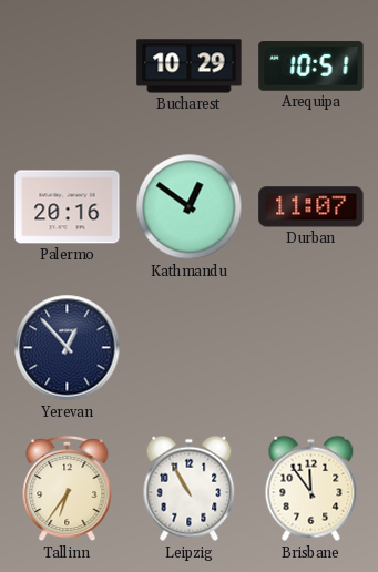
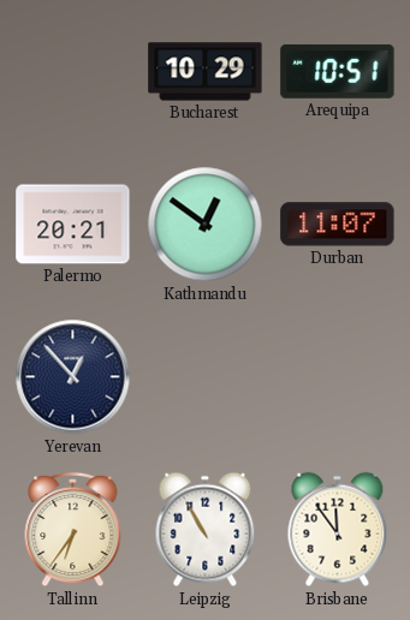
Palermo: 20:16 -> 20:21 (73, 225)
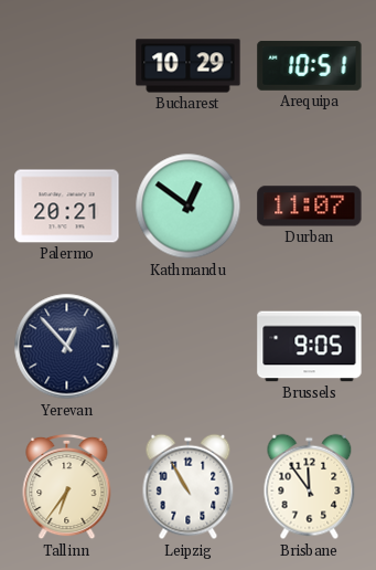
Brussels: none -> 9:05 (310, 347)
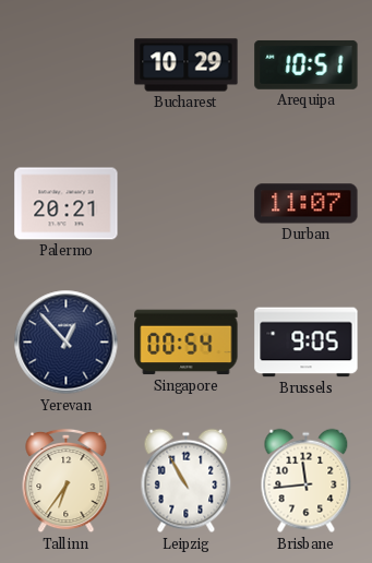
Kathmandu: 12:51 -> none (189, 207)
Singapore: none -> 00:54 (187, 343)
Brisbane: 11:54 -> 11:44 (307, 481)
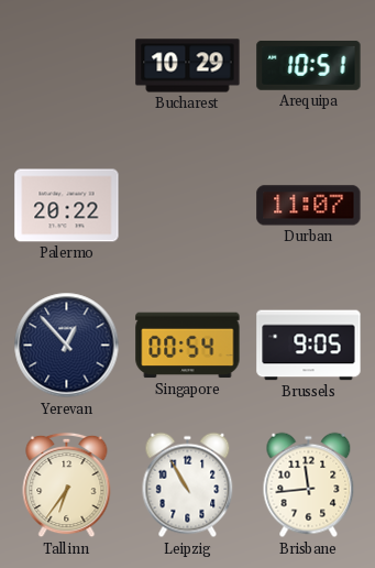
Palermo: 20:21 -> 20:22 (67, 206)
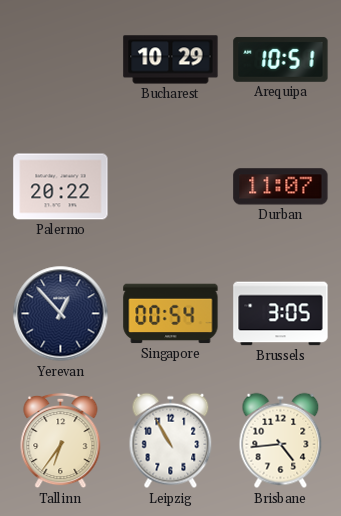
Brussels: 9:05 -> 3:05 (281, 314)
Brisbane: 11:44 -> 4:44 (281, 441)
